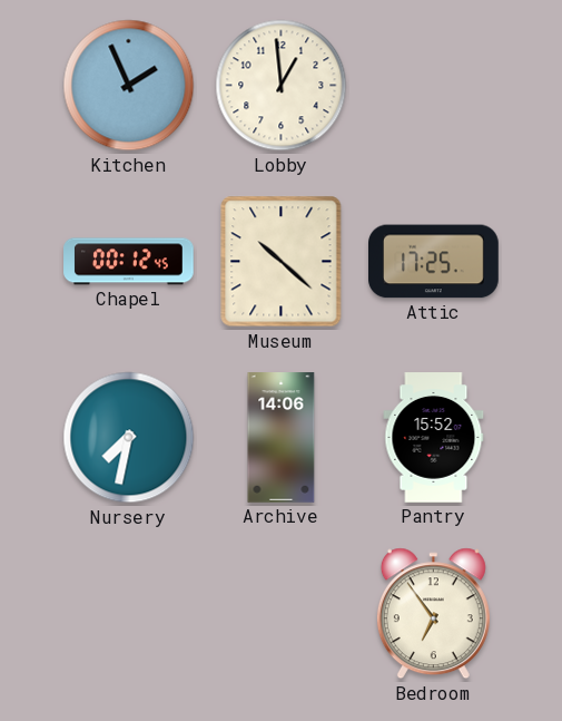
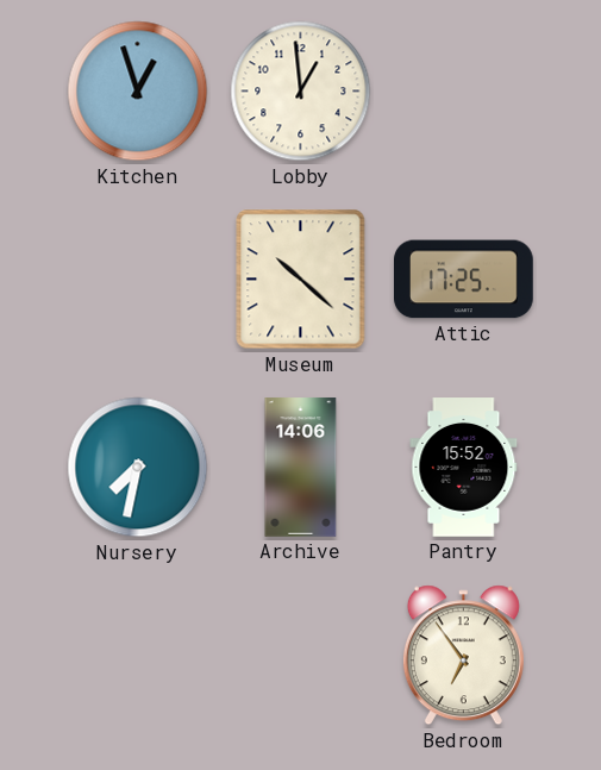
Kitchen: 1:56 -> 12:57 (138, 92)
Chapel: 00:12 -> none (129, 262)
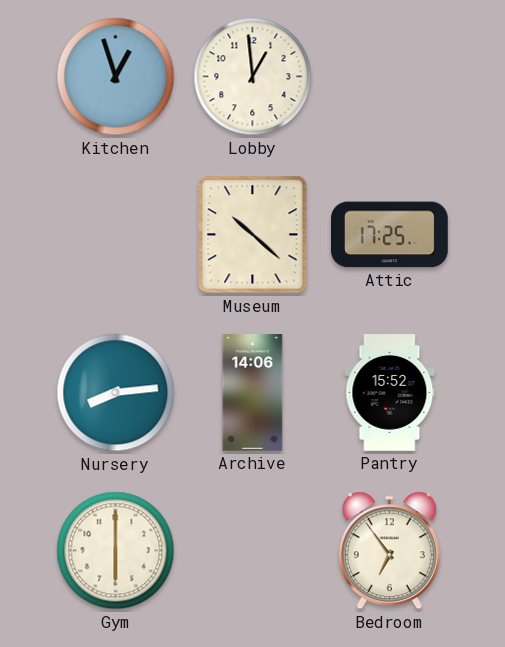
Nursery: 7:32 -> 8:14 (116, 393)
Gym: none -> 6:00 (116, 551)
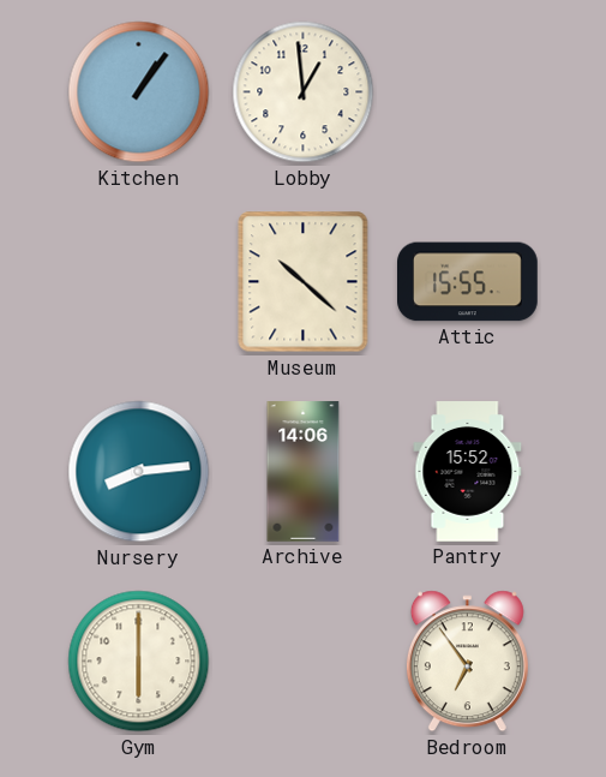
Kitchen: 12:57 -> 1:06 (139, 92)
Attic: 17:25 -> 15:55 (468, 282)
